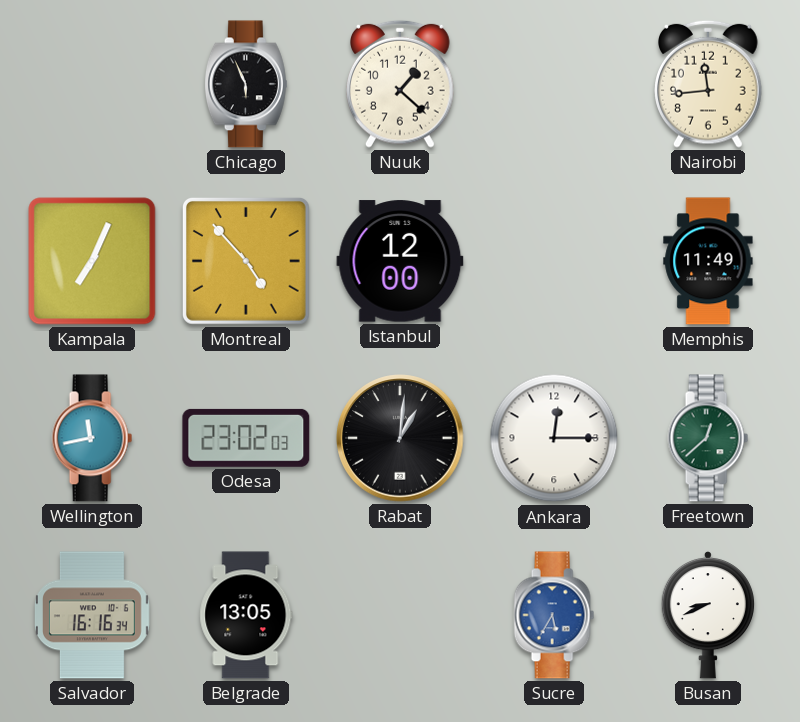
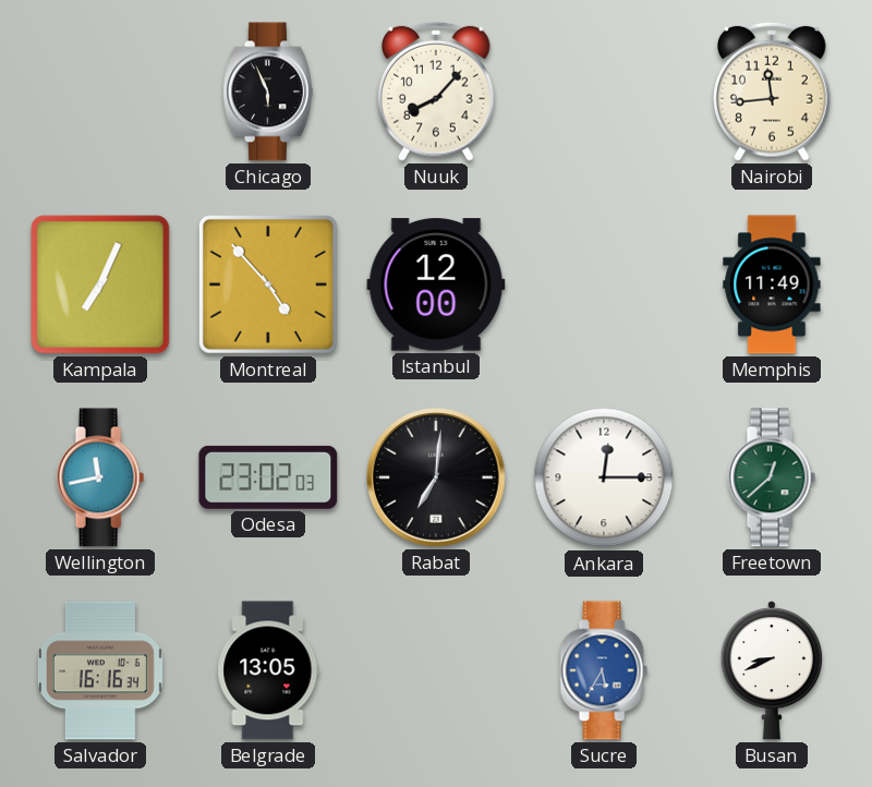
Nuuk: 1:22 -> 8:07 (437, 92)
Rabat: 1:01 -> 7:01 (436, 477)
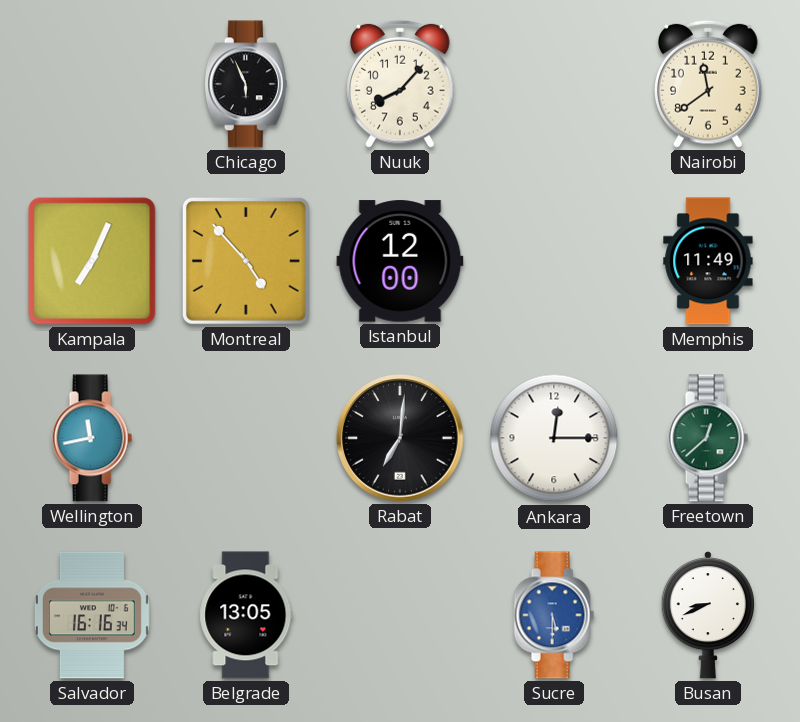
Nairobi: 11:44 -> 11:39 (709, 84)
Odesa: 23:02 -> none (268, 477)
Sucre: 5:35 -> 5:30 (554, 615)
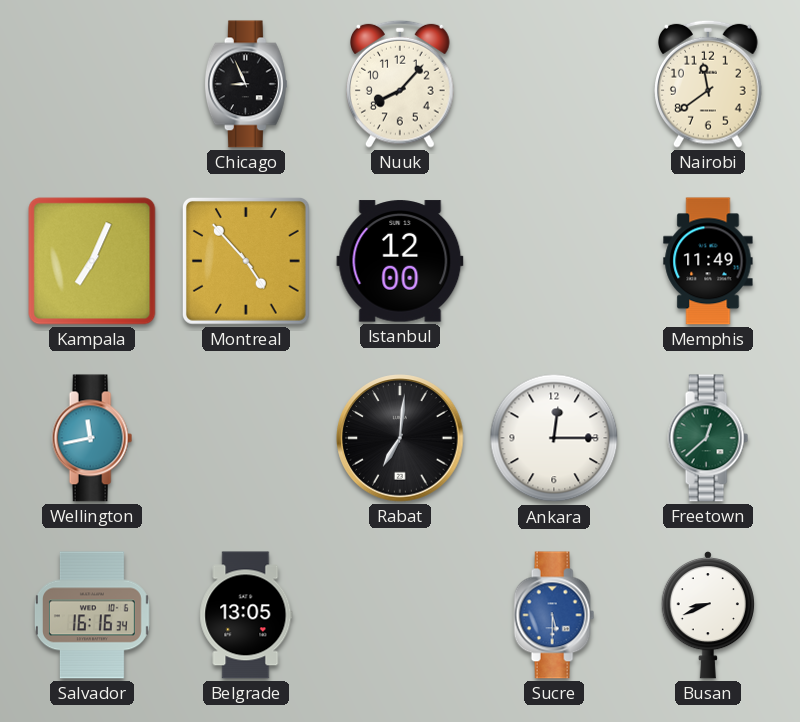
Chicago: 5:56 -> 8:56 (246, 84)
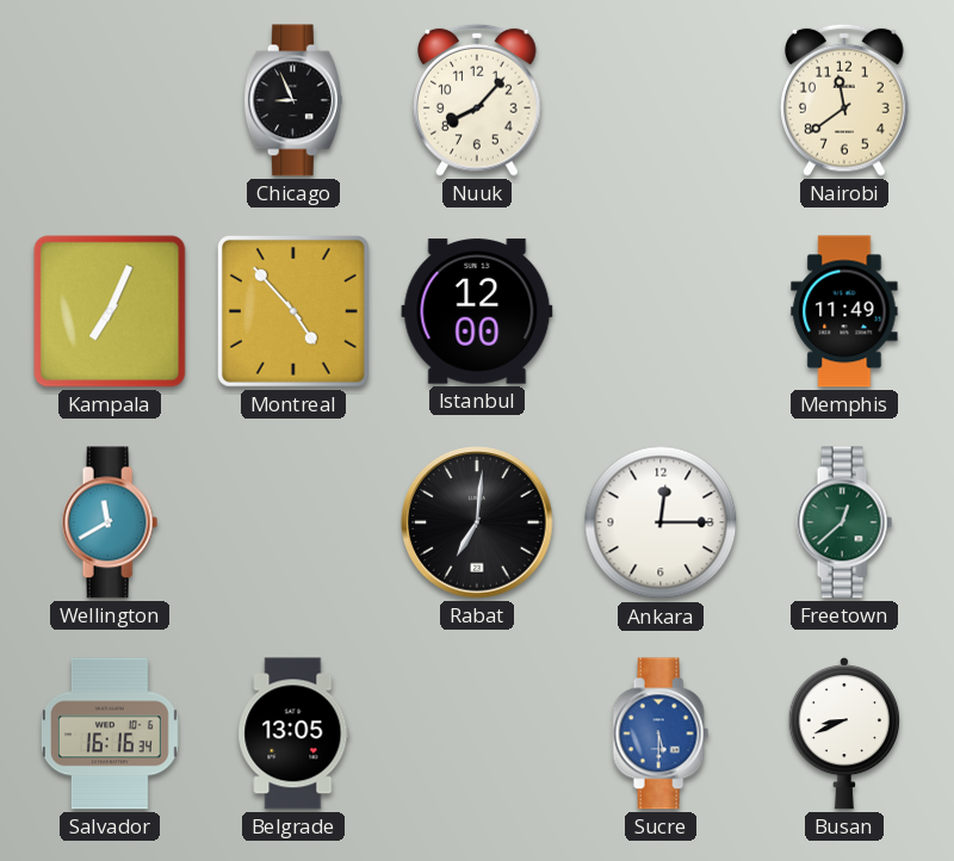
Wellington: 11:43 -> 11:40 (110, 522)
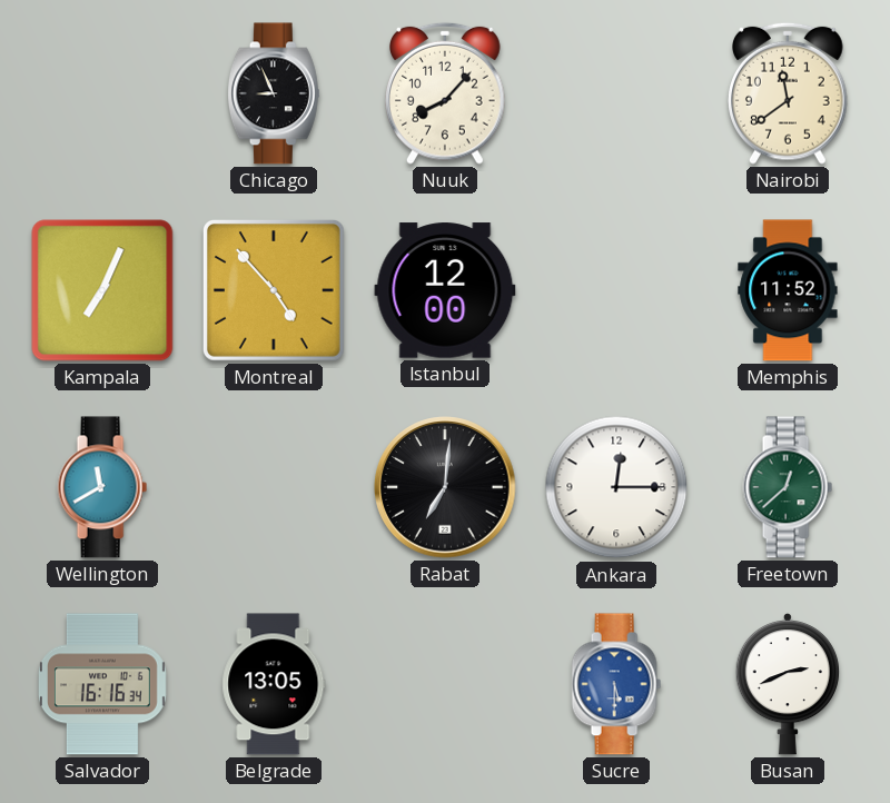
Memphis: 11:49 -> 11:52 (788, 290)
Busan: 8:41 -> 2:41 (787, 684)
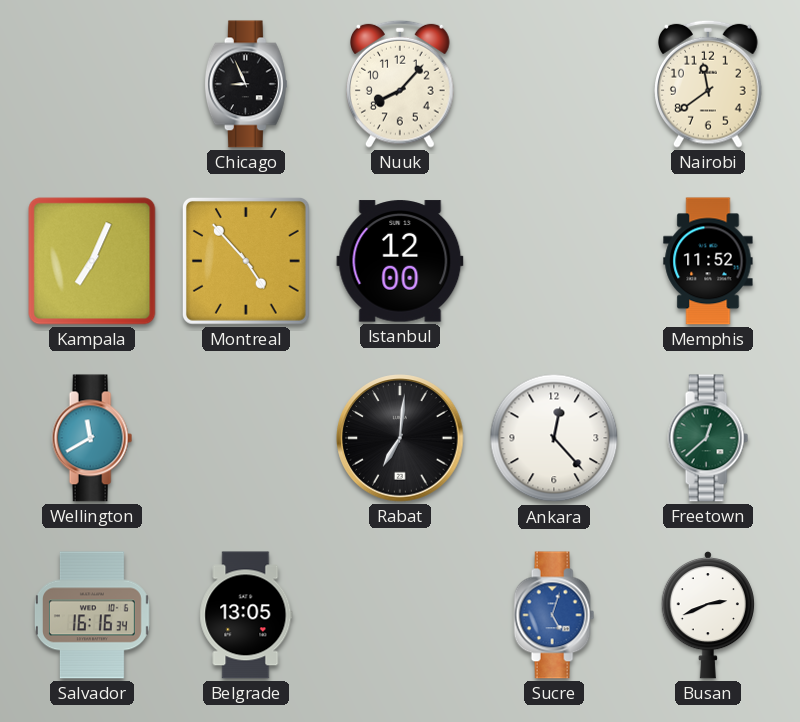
Ankara: 12:15 -> 12:23 (554, 438)
Sucre: 5:30 -> 5:03 (554, 615)
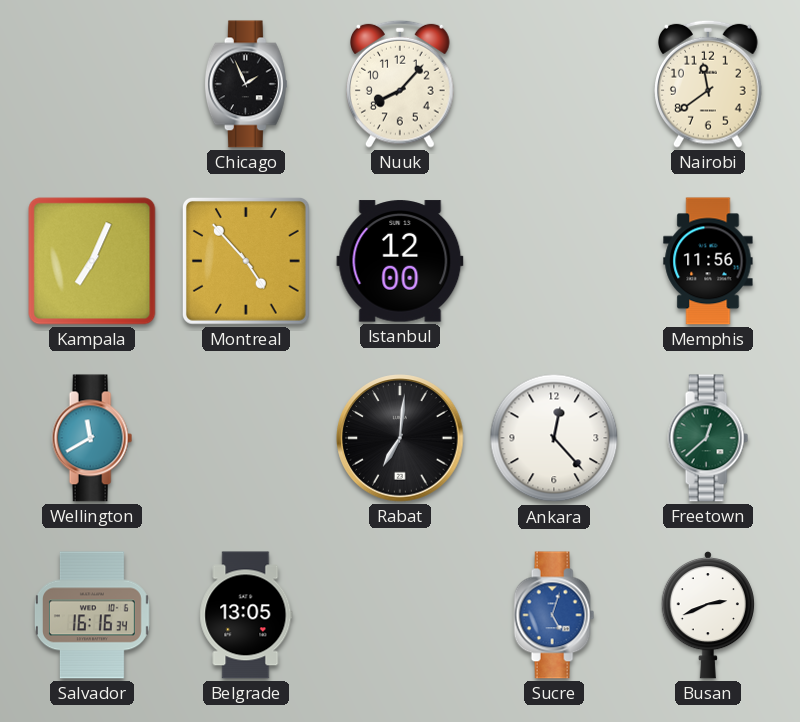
Chicago: 8:56 -> 1:56 (246, 84)
Memphis: 11:52 -> 11:56 (708, 261)
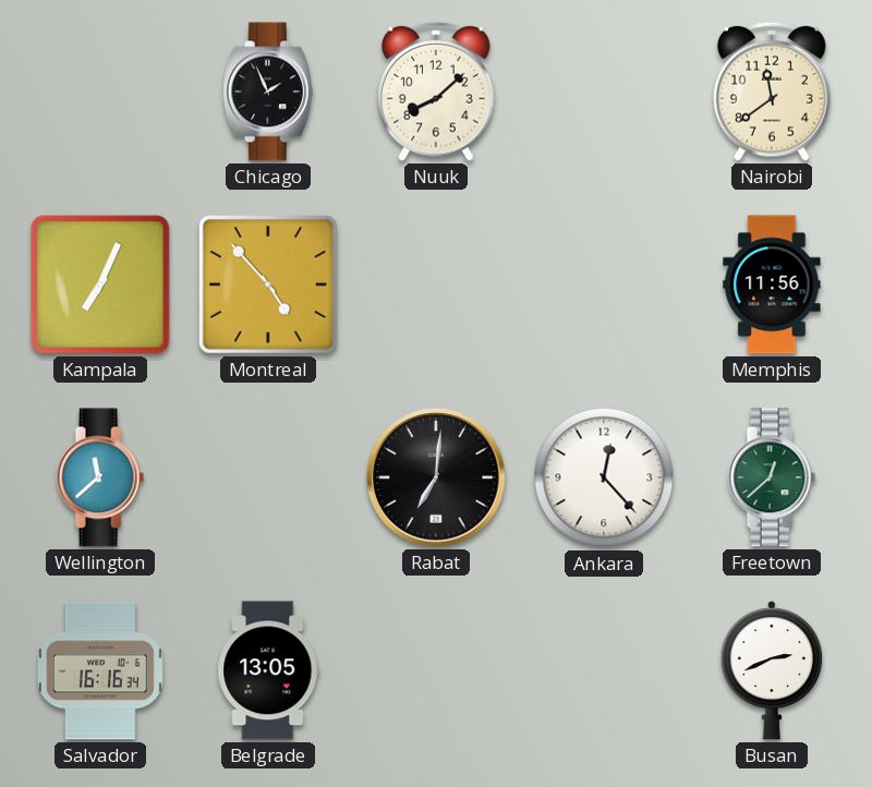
Nuuk: 8:07 -> 8:08 (437, 92)
Istanbul: 12:00 -> none (400, 261)
Wellington: 11:40 -> 11:38 (100, 477)
Sucre: 5:03 -> none (554, 615)
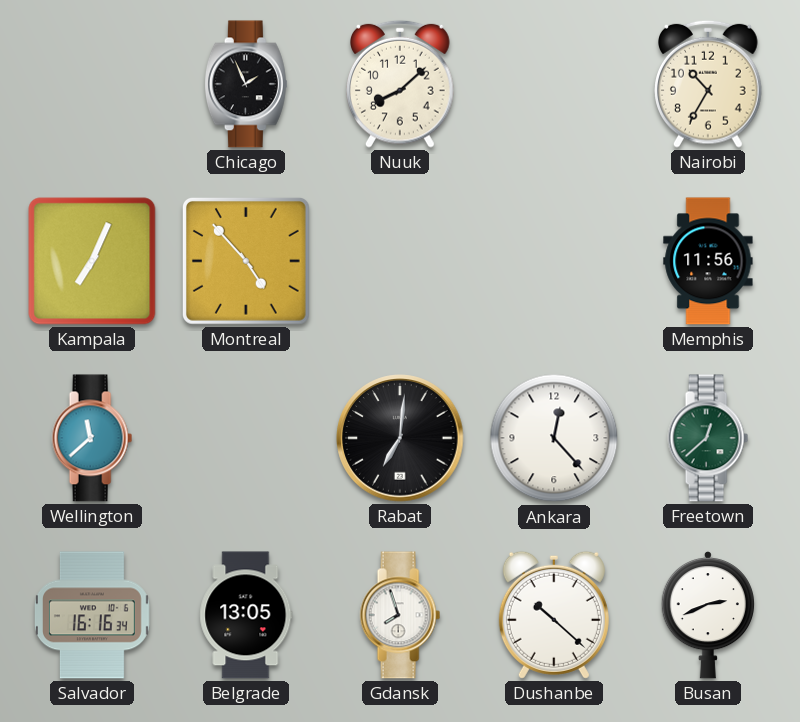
Nairobi: 11:39 -> 10:35 (709, 84)
Gdansk: none -> 7:57 (400, 615)
Dushanbe: none -> 10:22 (554, 615)
